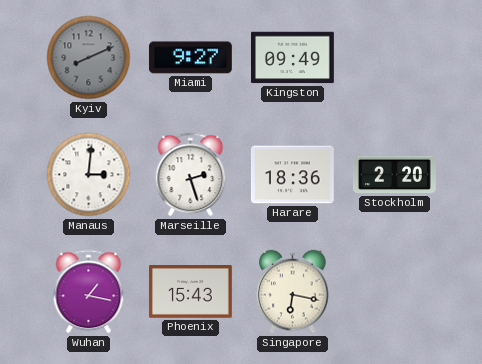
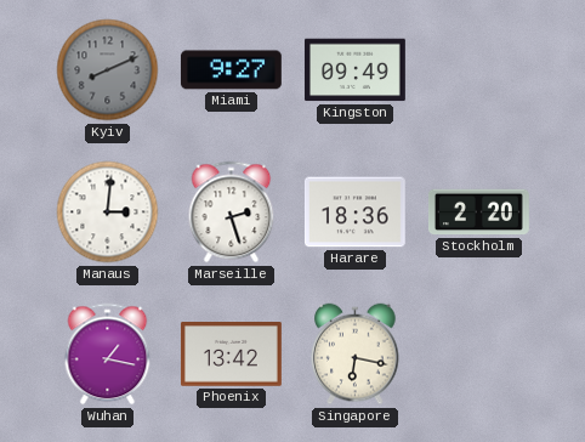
Phoenix: 15:43 -> 13:42 (231, 355)
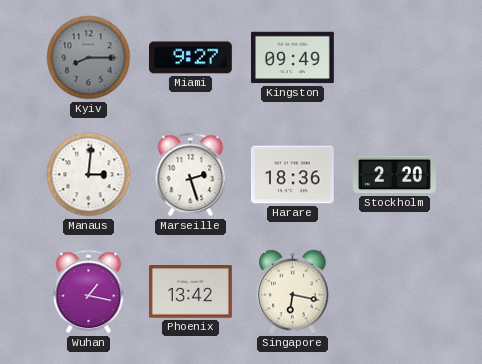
Kyiv: 8:11 -> 8:15 (89, 58)
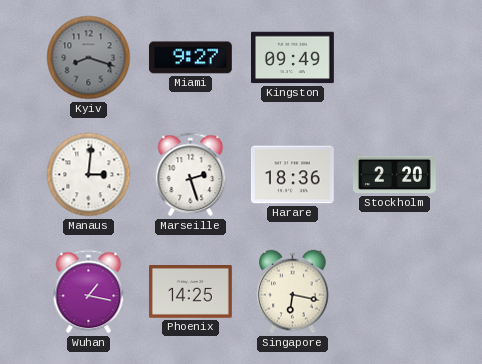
Kyiv: 8:15 -> 8:18 (89, 58)
Phoenix: 13:42 -> 14:25 (190, 292)
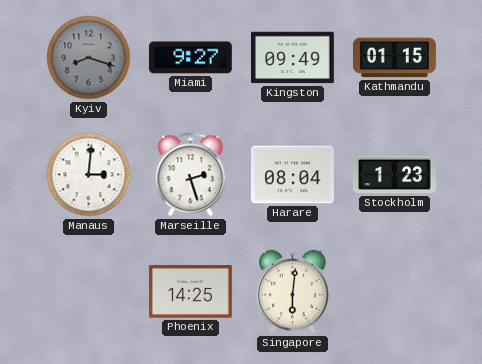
Kathmandu: none -> 01:15 (394, 58)
Harare: 18:36 -> 08:04 (292, 175)
Stockholm: 2:20 -> 1:23 (394, 175)
Wuhan: 1:17 -> none (89, 292)
Singapore: 6:17 -> 6:01 (293, 292)
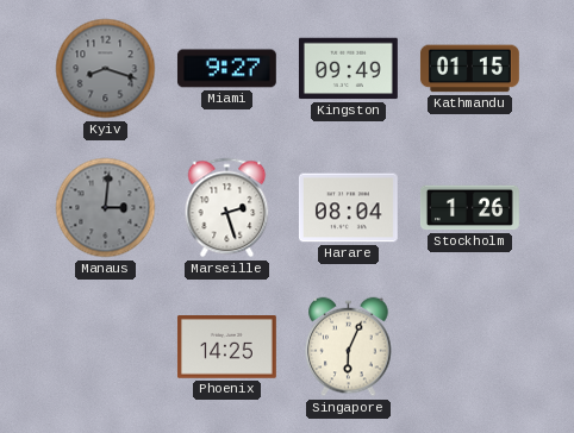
Manaus dial: white -> grey (106, 208)
Stockholm: 1:23 -> 1:26 (469, 208)
Singapore: 6:01 -> 6:04 (349, 347)
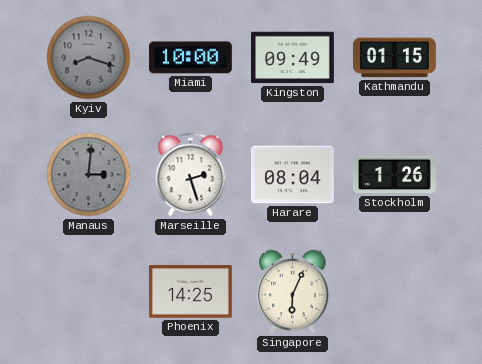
Miami: 9:27 -> 10:00 (190, 58)
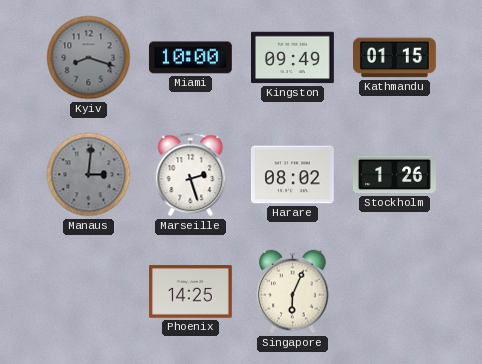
Harare: 08:04 -> 08:02 (292, 175)
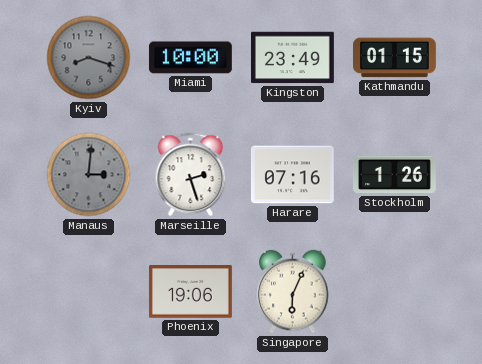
Kingston: 09:49 -> 23:49 (292, 58)
Harare: 08:02 -> 07:16 (292, 175)
Phoenix: 14:25 -> 19:06 (190, 292)
